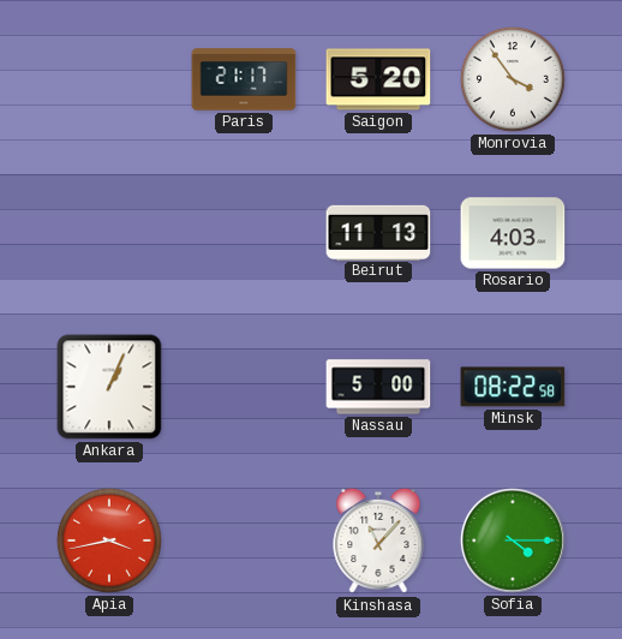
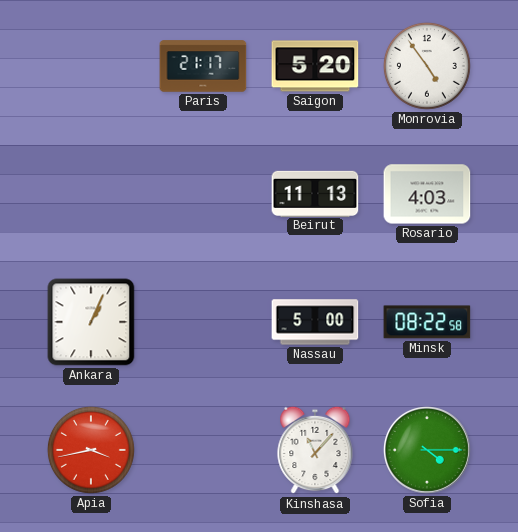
Monrovia: 3:54 -> 4:54 (427, 66)
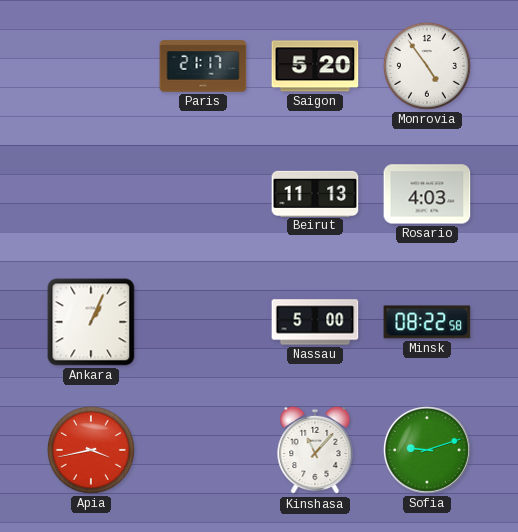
Sofia: 4:15 -> 9:12 (427, 450)
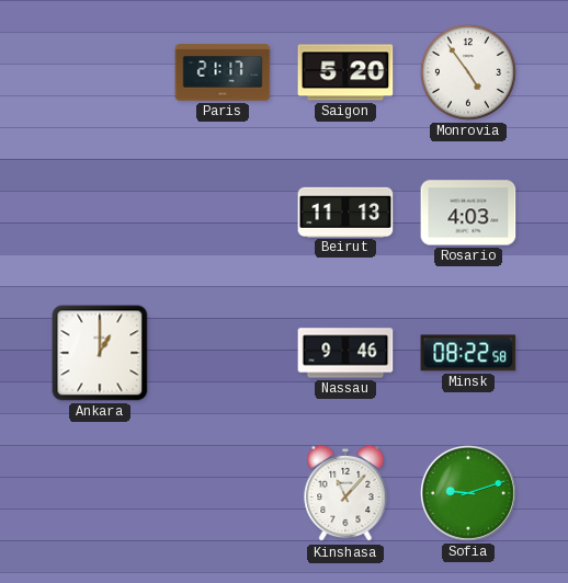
Ankara: 1:04 -> 1:00 (100, 353)
Nassau: 5:00 -> 9:46 (345, 353)
Apia: 3:43 -> none (91, 450)
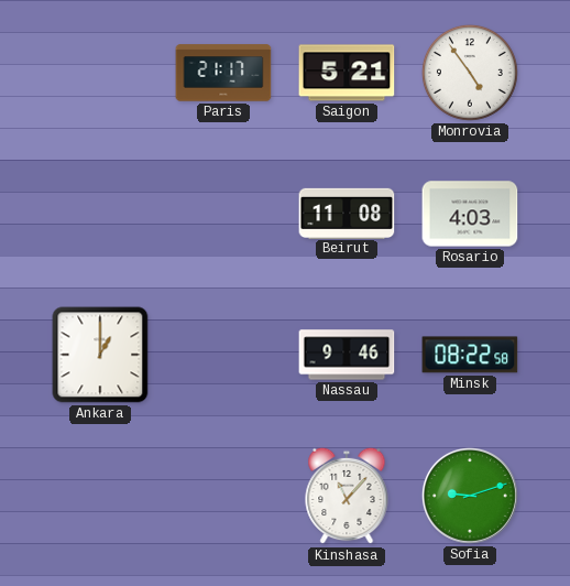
Saigon: 5:20 -> 5:21 (347, 73)
Beirut: 11:13 -> 11:08 (347, 213)
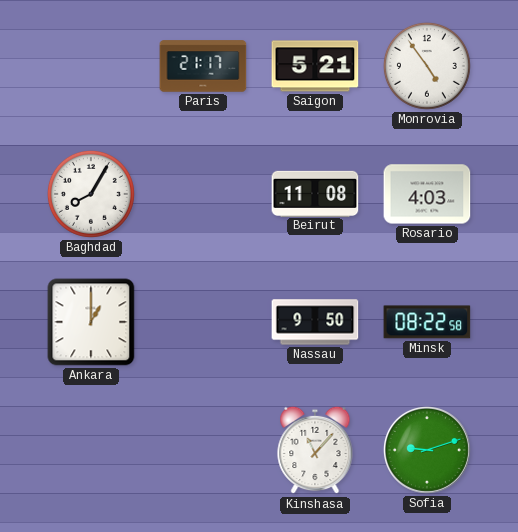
Baghdad: none -> 8:05 (91, 194)
Nassau: 9:46 -> 9:50 (315, 322)
